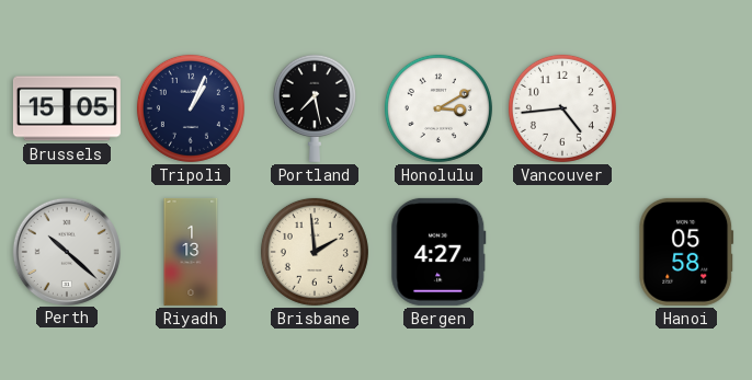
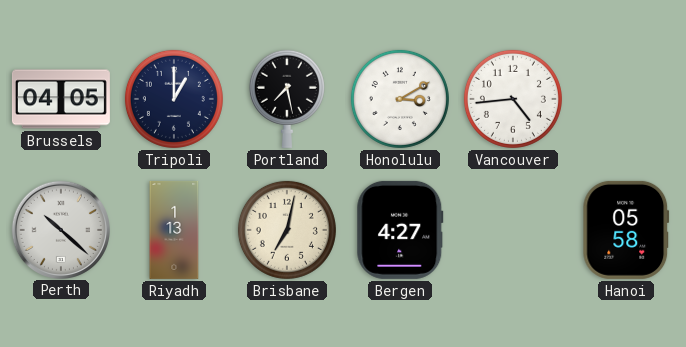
Brussels: 15:05 -> 04:05 (61, 99)
Tripoli: 1:04 -> 1:00 (174, 99)
Brisbane: 1:59 -> 7:02 (287, 230)
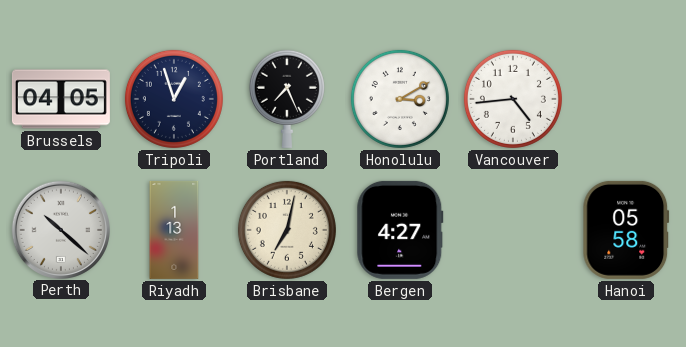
Tripoli: 1:00 -> 12:57 (174, 99)
Portland: 7:28 -> 7:26 (287, 99)
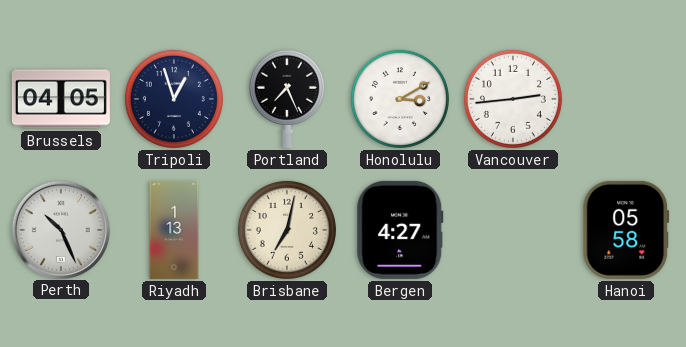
Vancouver: 4:44 -> 2:44 (513, 99)
Perth: 10:22 -> 10:26 (60, 229)
